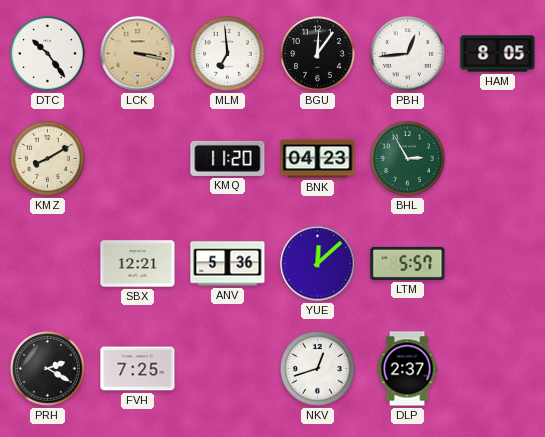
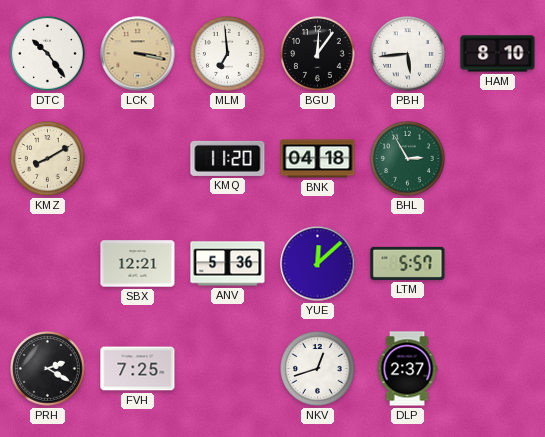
PBH: 12:44 -> 5:44 (408, 54)
HAM: 8:05 -> 8:10 (498, 54)
BNK: 04:23 -> 04:18 (318, 159)
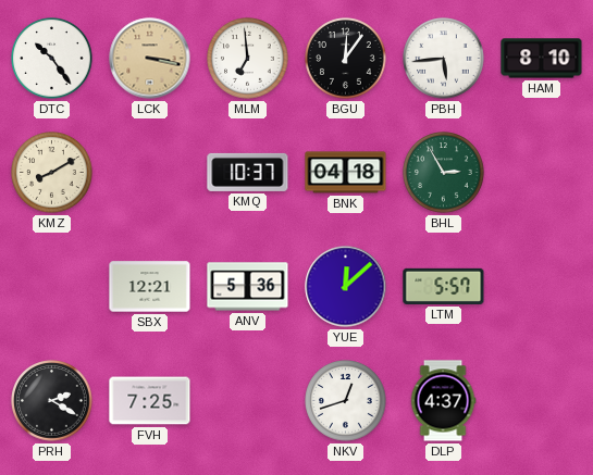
KMQ: 11:20 -> 10:37 (248, 172)
DLP: 2:37 -> 4:37 (443, 401)
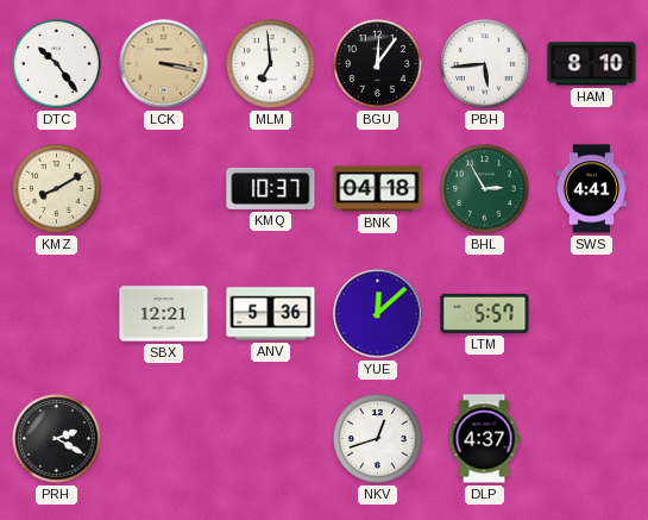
SWS: none -> 4:41 (591, 189)
FVH: 7:25 -> none (150, 401)
